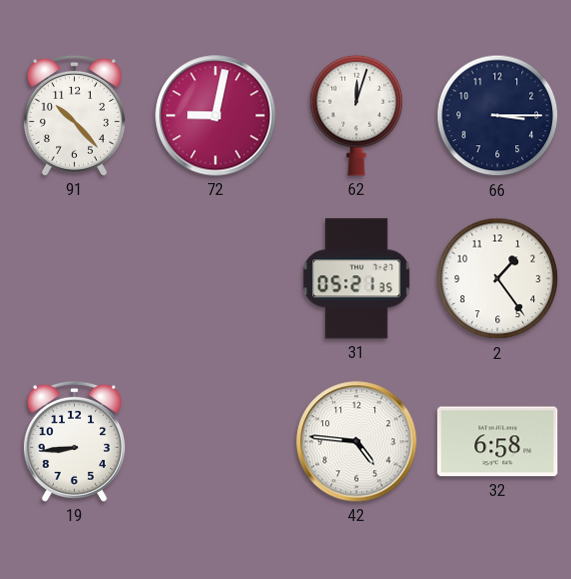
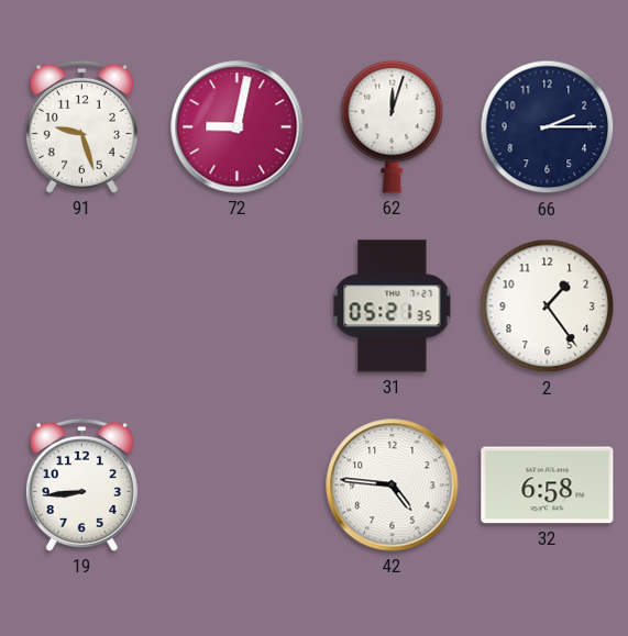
91: 10:23 -> 9:27 (81, 126)
66: 3:15 -> 2:15 (548, 127)
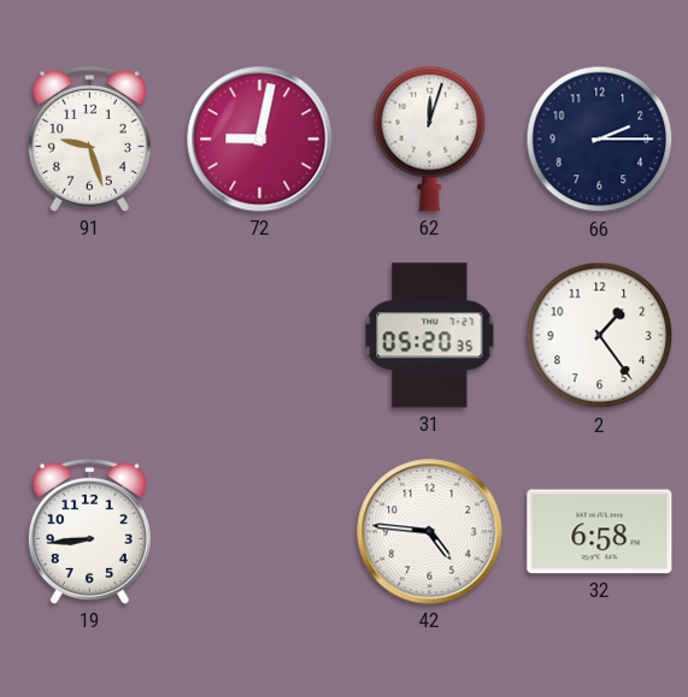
31: 05:21 -> 05:20 (430, 336)
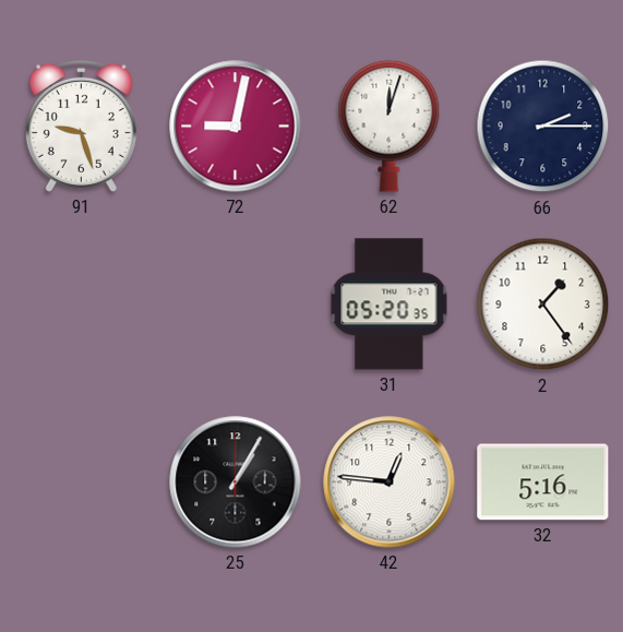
19: 8:44 -> none (89, 531)
25: none -> 1:05 (236, 482)
42: 4:46 -> 12:46 (390, 482)
32: 6:58 -> 5:16 (543, 482)
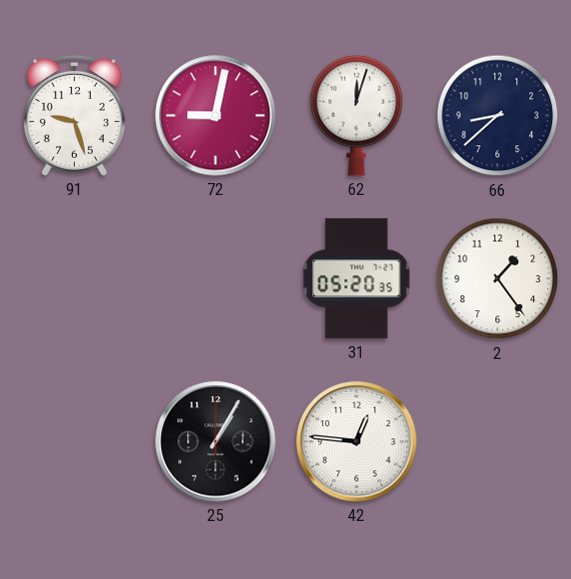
66: 2:15 -> 8:38 (498, 116)
32: 5:16 -> none (543, 482)
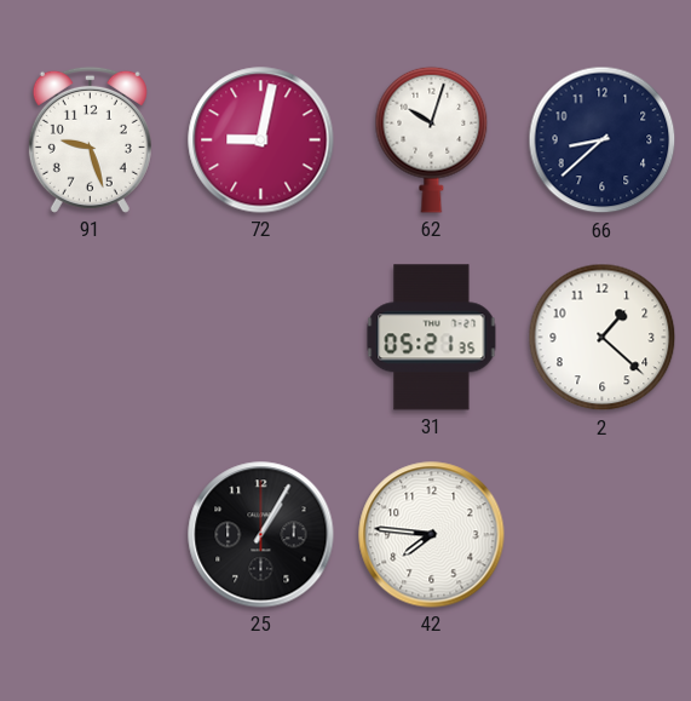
62: 12:03 -> 10:03 (432, 139)
31: 05:20 -> 05:21 (432, 338)
2: 1:24 -> 1:22 (603, 338)
42: 12:46 -> 7:46 (432, 535)
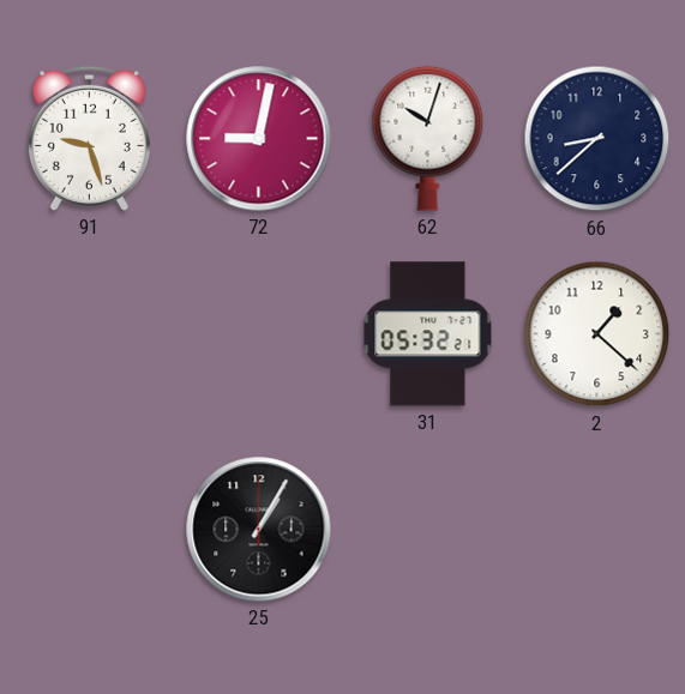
31: 05:21 -> 05:32 (428, 334)
42: 7:46 -> none (432, 535)
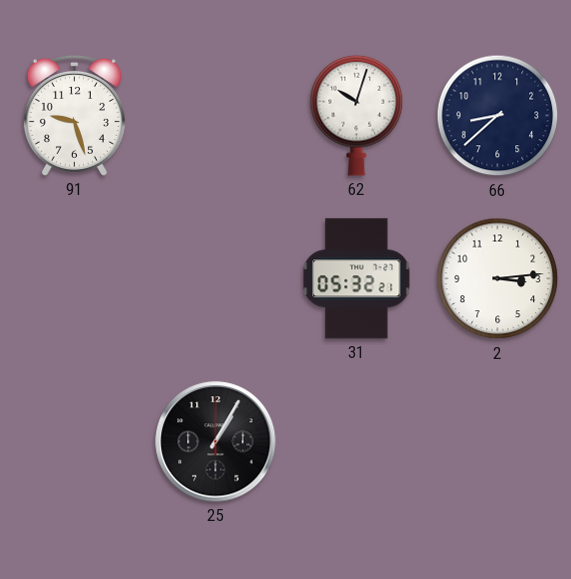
72: 9:02 -> none (259, 139)
2: 1:22 -> 3:14 (498, 279)
